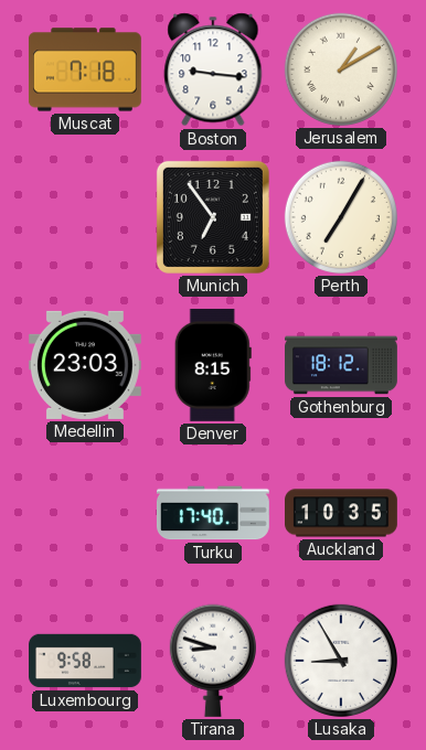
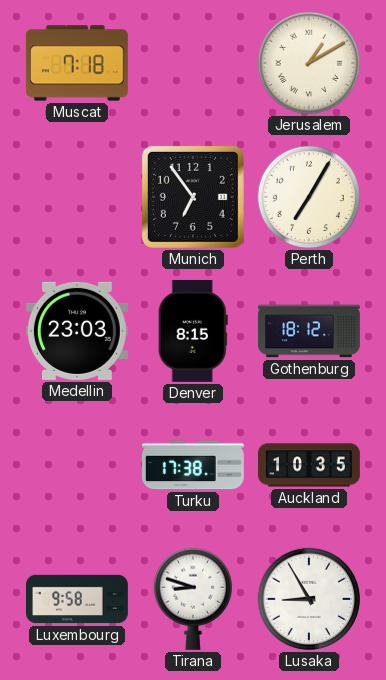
Boston: 9:16 -> none (213, 69)
Turku: 17:40 -> 17:38 (193, 465)
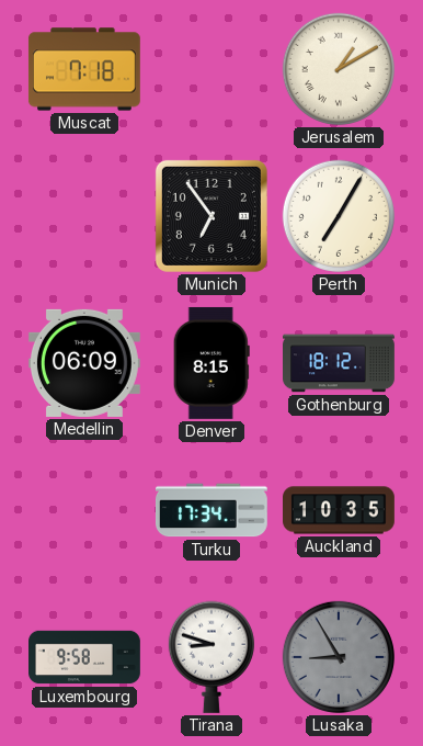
Medellin: 23:03 -> 06:09 (84, 363)
Turku: 17:38 -> 17:34 (211, 510)
Lusaka dial: white -> grey (339, 657)
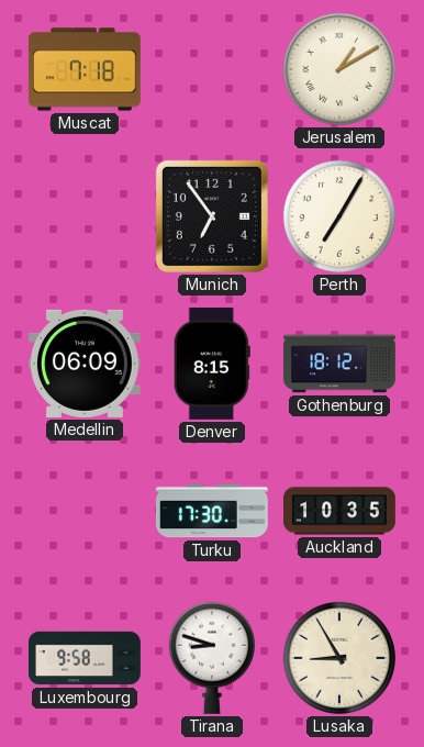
Turku: 17:34 -> 17:30 (212, 511)
Lusaka dial: grey -> cream (339, 658)
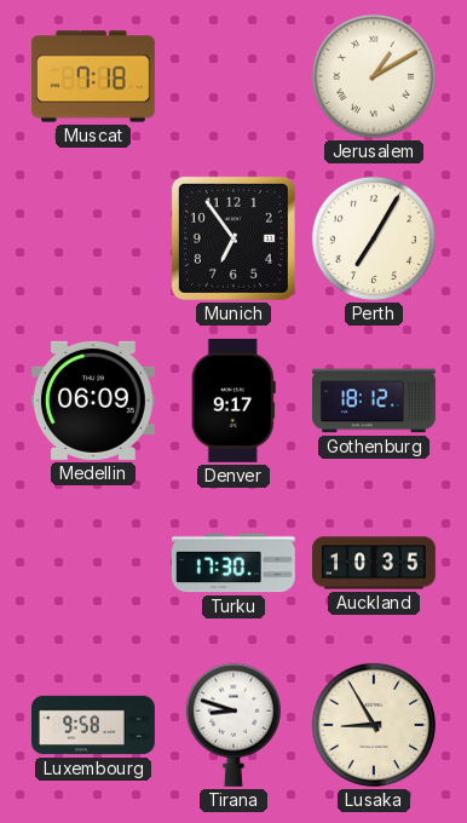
Denver: 8:15 -> 9:17 (234, 401)
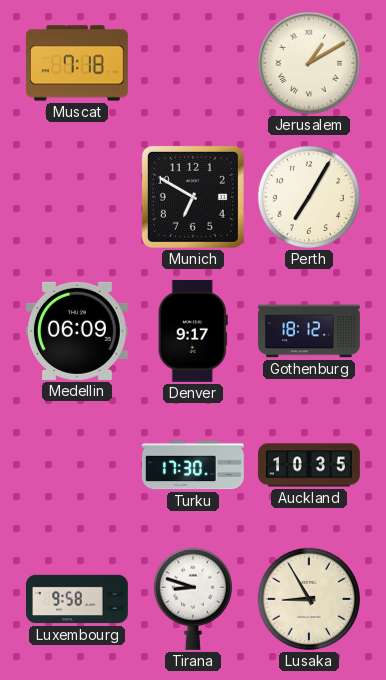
Munich: 6:54 -> 6:50 (193, 197)
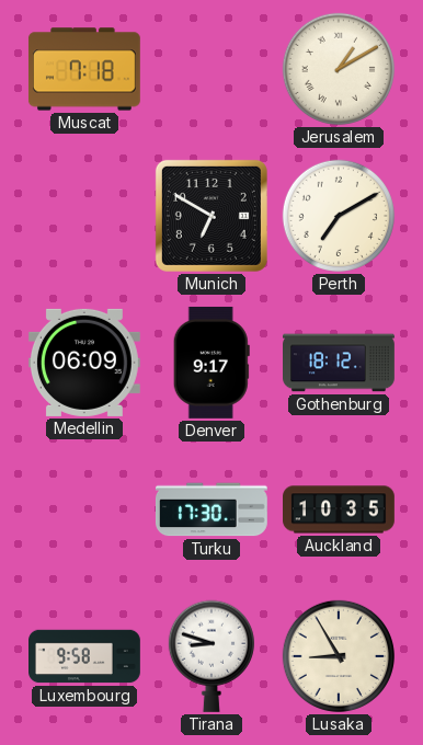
Perth: 7:05 -> 7:10 (339, 216)
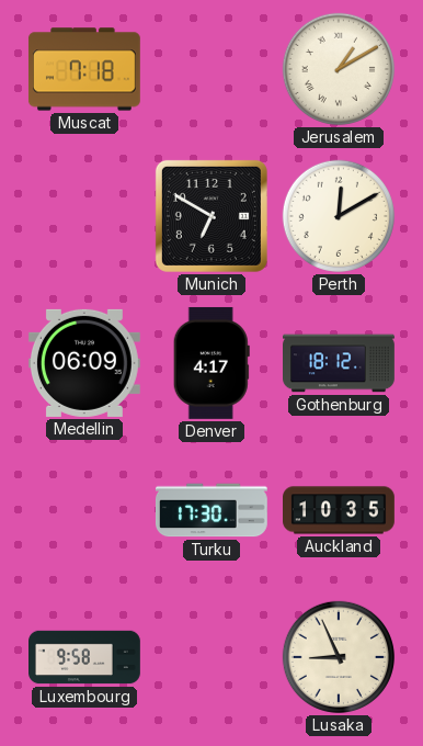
Perth: 7:10 -> 12:10 (339, 216)
Denver: 9:17 -> 4:17 (211, 363)
Tirana: 8:48 -> none (211, 656)
Lusaka: 8:55 -> 8:56 (339, 657)
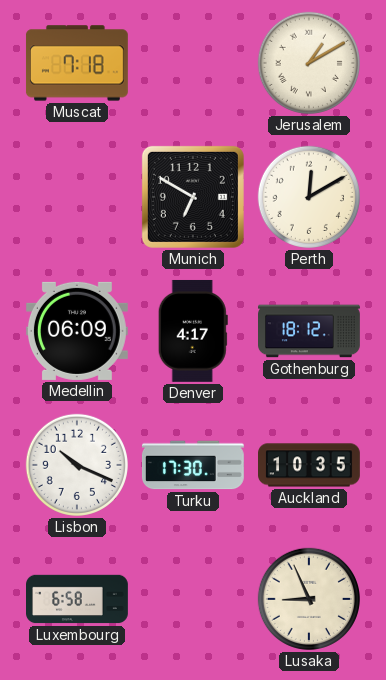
Lisbon: none -> 10:19 (77, 465)
Luxembourg: 9:58 -> 6:58 (78, 599)
